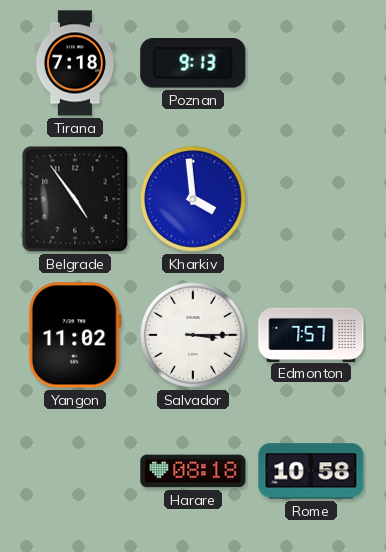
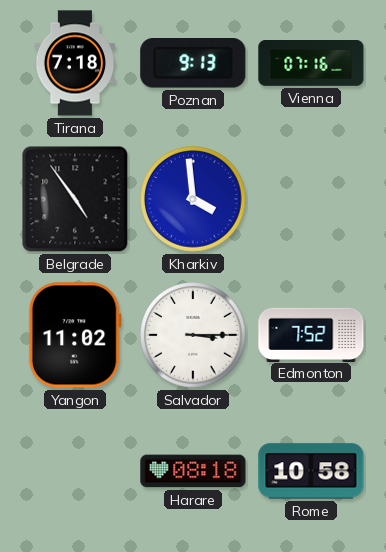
Vienna: none -> 07:16 (311, 64)
Edmonton: 7:57 -> 7:52 (311, 334)
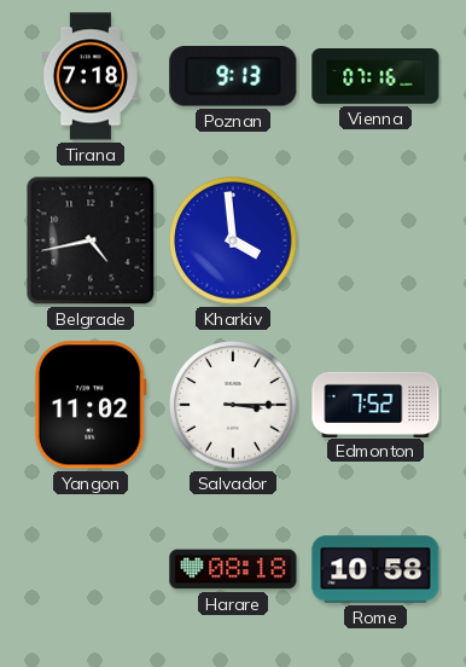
Belgrade: 4:54 -> 4:43 (91, 240)
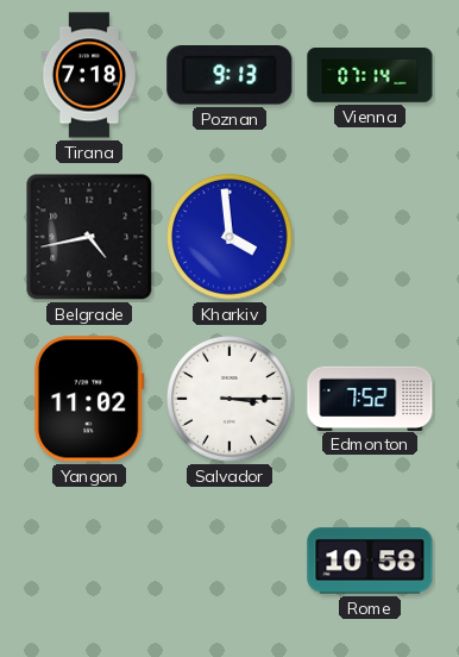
Vienna: 07:16 -> 07:14 (370, 76)
Harare: 08:18 -> none (233, 569)
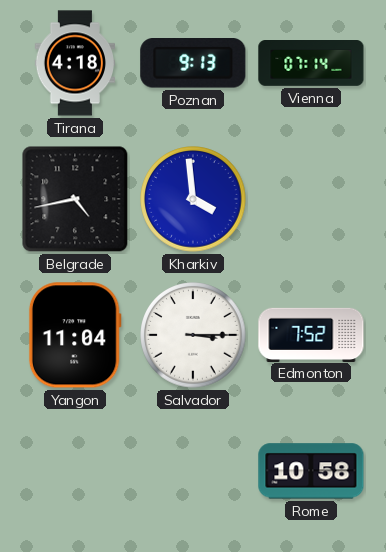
Tirana: 7:18 -> 4:18 (74, 63)
Yangon: 11:02 -> 11:04 (75, 335)
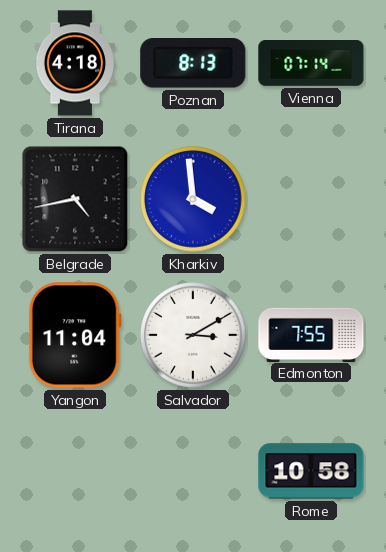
Poznan: 9:13 -> 8:13 (193, 63)
Salvador: 3:15 -> 3:10 (193, 335)
Edmonton: 7:52 -> 7:55 (311, 334)
